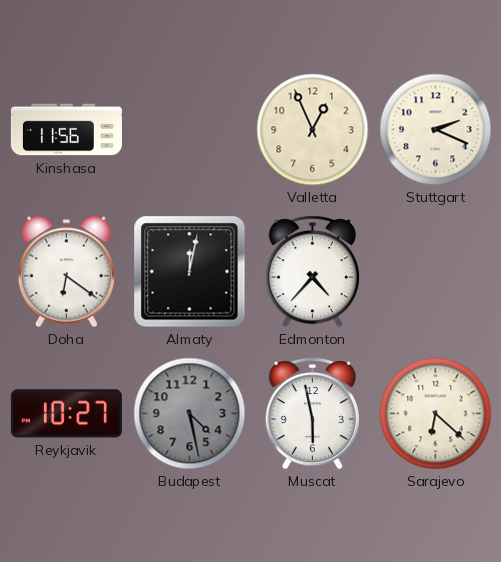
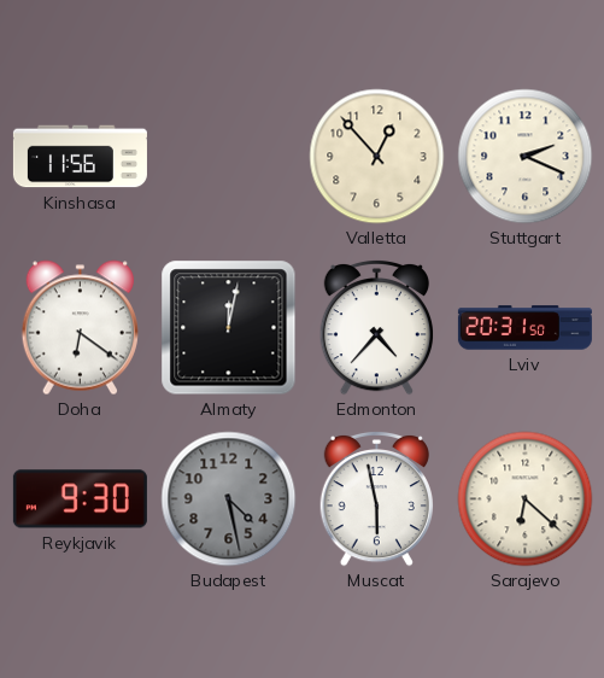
Valletta: 12:56 -> 12:53 (377, 157)
Lviv: none -> 20:31 (524, 328)
Reykjavik: 10:27 -> 9:30 (80, 499)
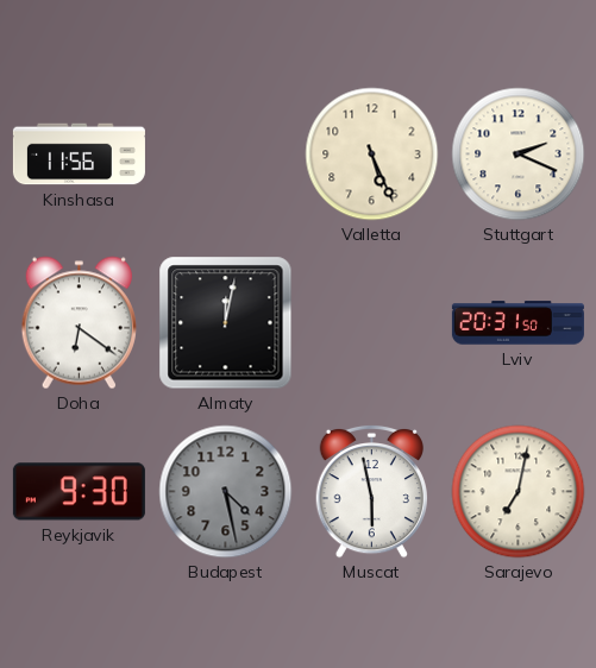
Valletta: 12:53 -> 5:26 (372, 155)
Edmonton: 4:37 -> none (376, 327)
Sarajevo: 6:22 -> 7:02 (519, 492)
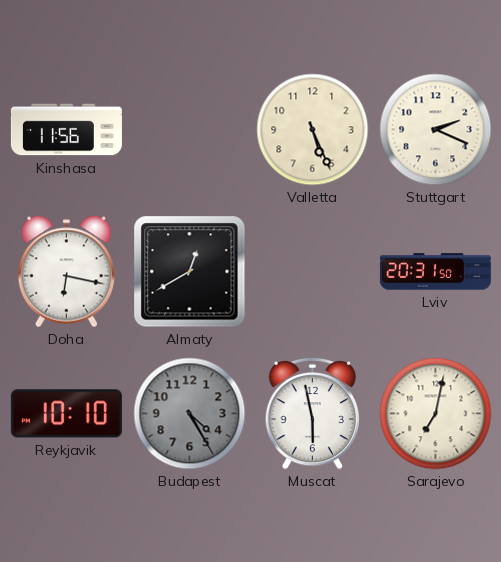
Doha: 6:21 -> 6:17 (66, 272)
Almaty: 12:02 -> 12:40 (190, 272)
Reykjavik: 9:30 -> 10:10 (66, 414)
Budapest: 4:28 -> 4:25 (190, 414)
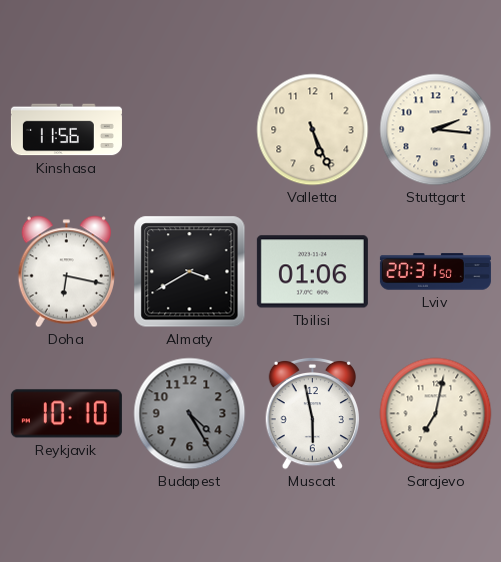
Stuttgart: 2:19 -> 2:16 (436, 130)
Almaty: 12:40 -> 3:40 (190, 272)
Tbilisi: none -> 01:06 (312, 272)
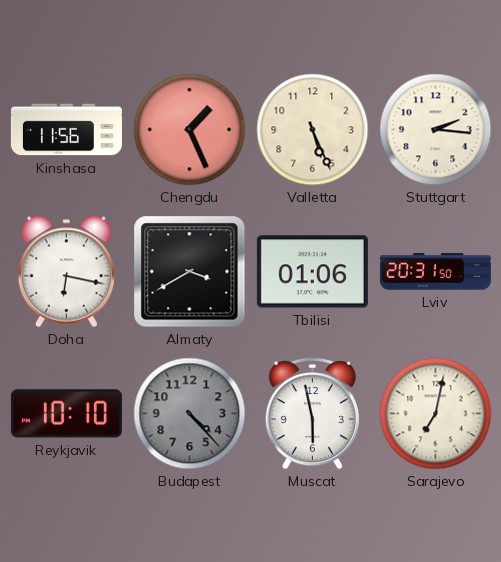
Chengdu: none -> 1:26 (190, 130)
Budapest: 4:25 -> 4:23 (190, 414)
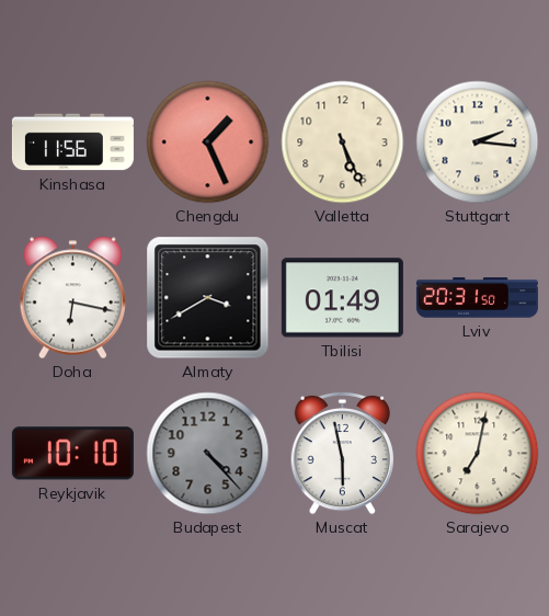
Tbilisi: 01:06 -> 01:49 (342, 298)
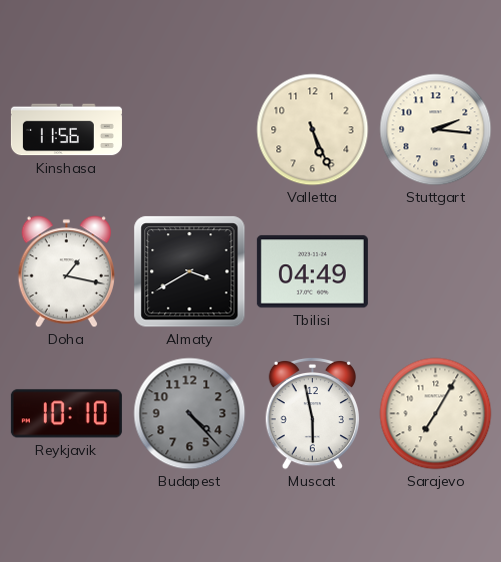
Chengdu: 1:26 -> none (208, 142)
Doha: 6:17 -> 1:17 (66, 272)
Tbilisi: 01:49 -> 04:49 (312, 272)
Lviv: 20:31 -> none (477, 298)
Sarajevo: 7:02 -> 7:05 (436, 414)
